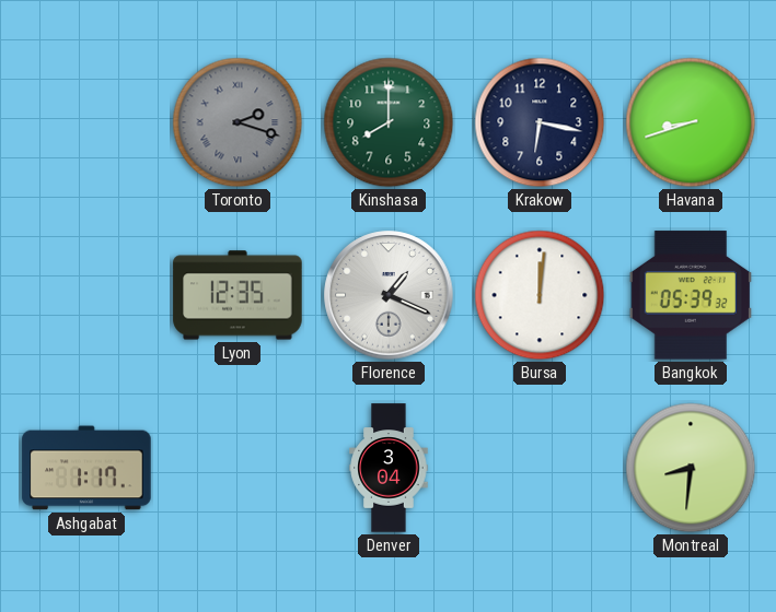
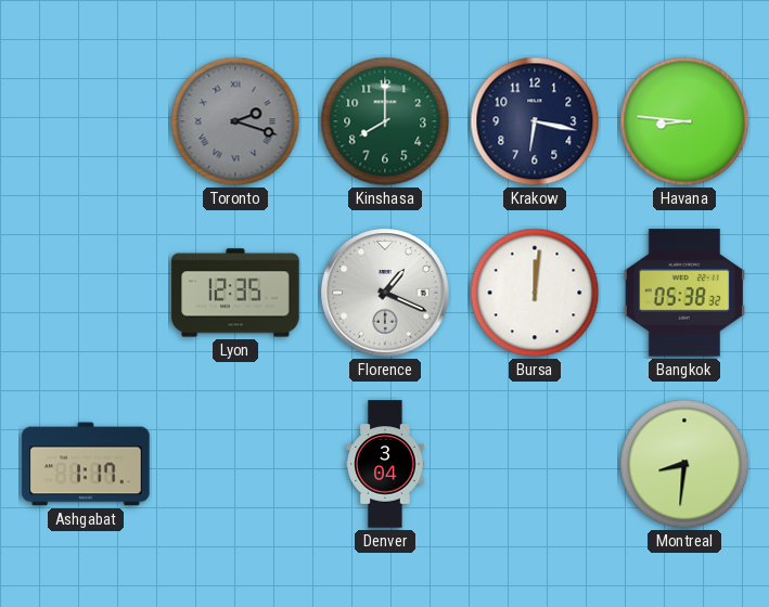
Havana: 8:42 -> 8:46 (684, 121)
Bangkok: 05:39 -> 05:38 (684, 293)
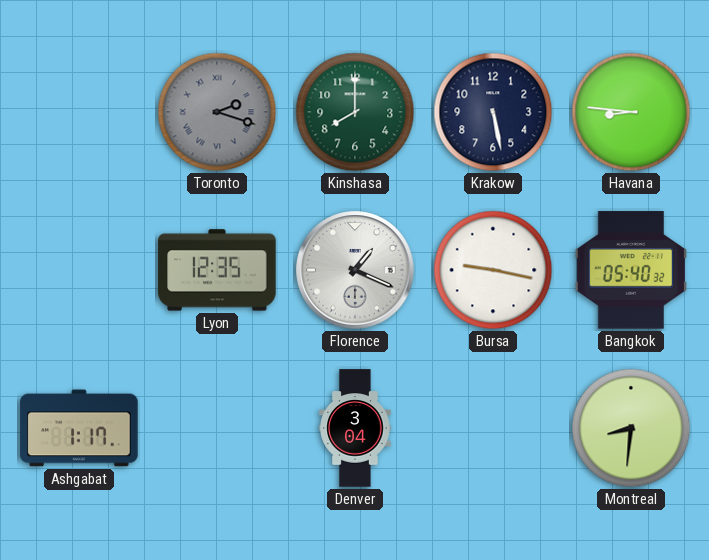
Krakow: 6:17 -> 5:28 (493, 112)
Bursa: 12:01 -> 9:17 (493, 270)
Bangkok: 05:38 -> 05:40 (631, 270)
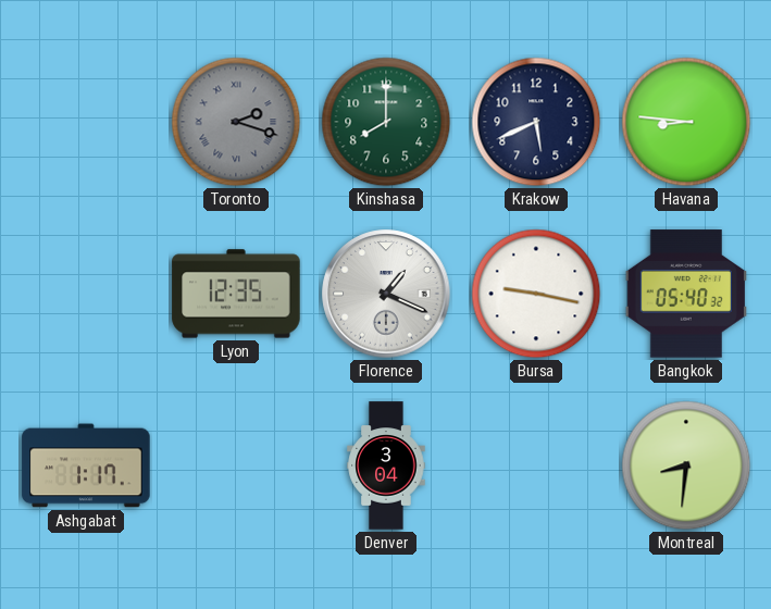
Krakow: 5:28 -> 5:41 (536, 122)
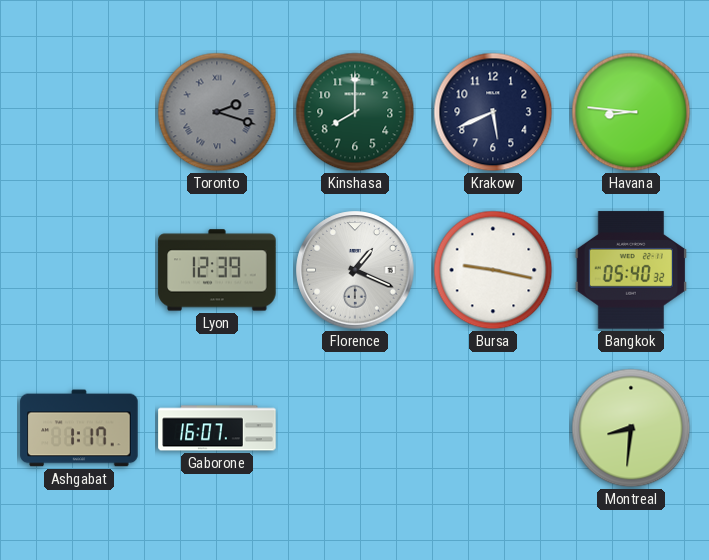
Lyon: 12:35 -> 12:39 (217, 270)
Gaborone: none -> 16:07 (217, 428)
Denver: 3:04 -> none (386, 465)
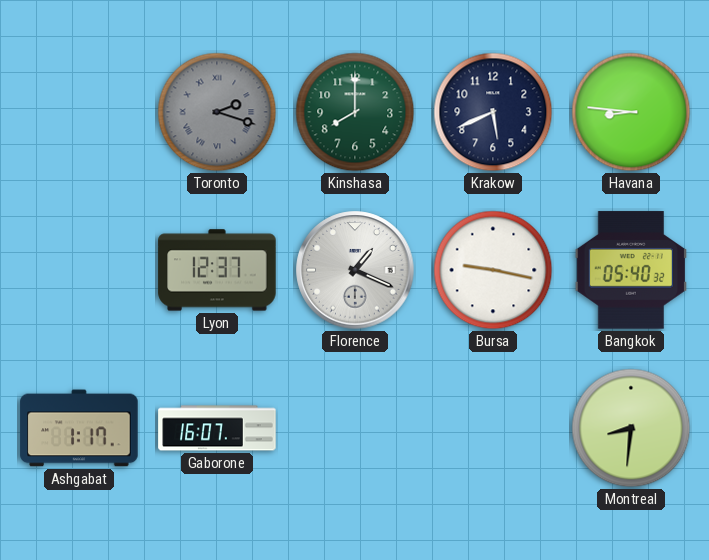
Lyon: 12:39 -> 12:37 (217, 270)
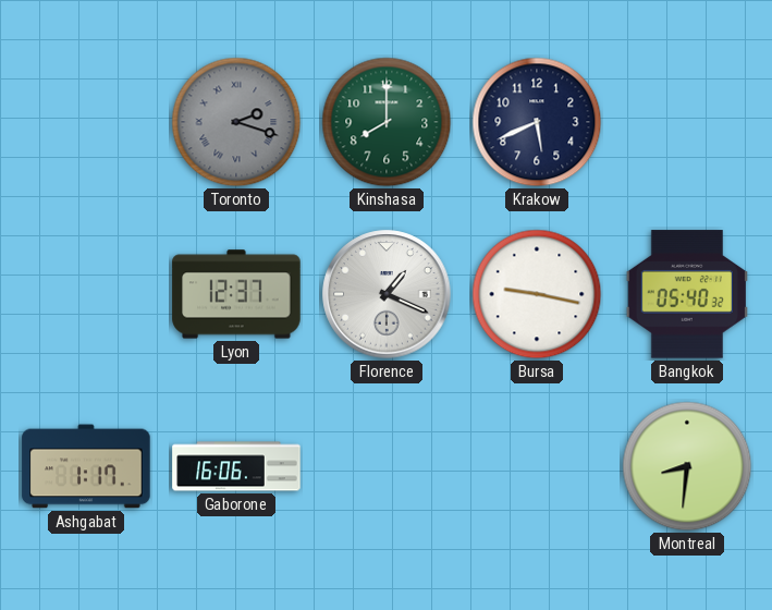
Havana: 8:46 -> none (631, 112)
Gaborone: 16:07 -> 16:06 (236, 466)
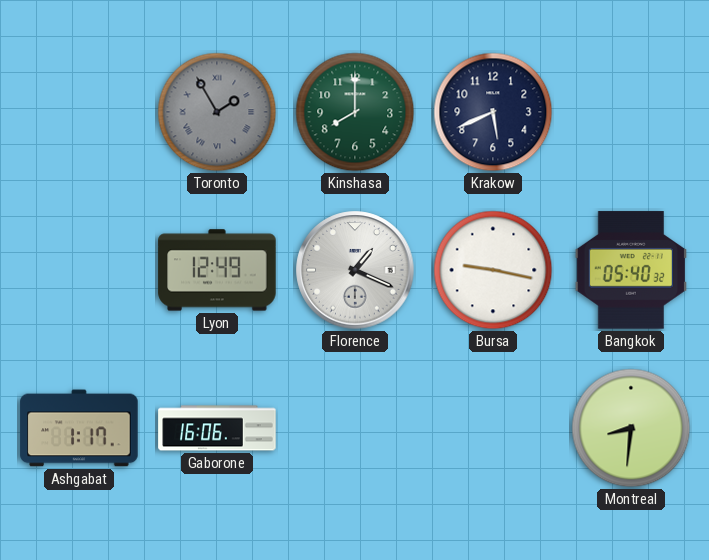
Toronto: 2:18 -> 1:55 (217, 112)
Lyon: 12:37 -> 12:49 (217, 270)
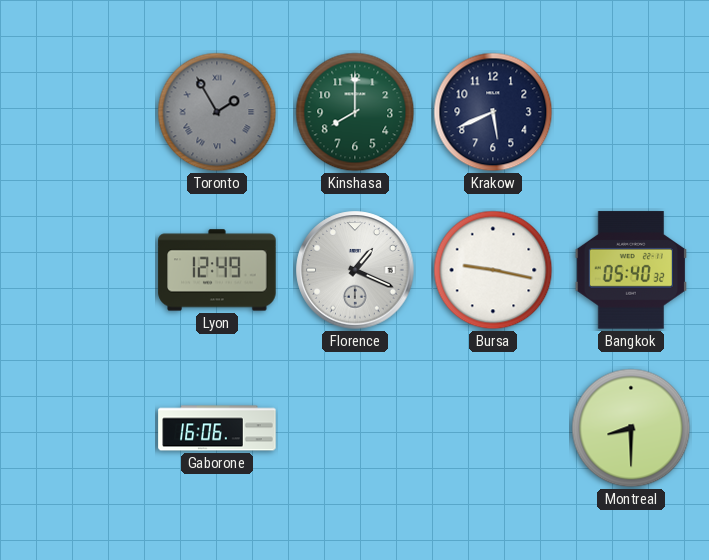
Ashgabat: 1:17 -> none (79, 428)
Montreal: 8:31 -> 8:30 (631, 428)
